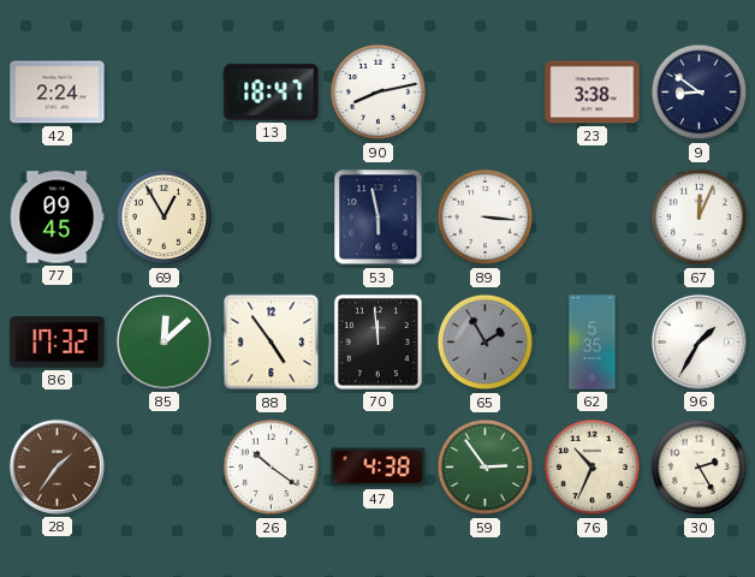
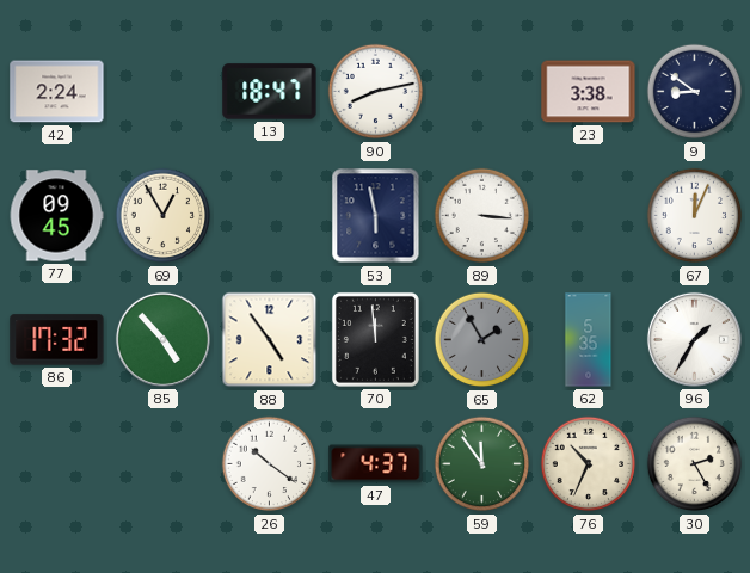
85: 12:08 -> 4:53 (162, 339)
28: 1:36 -> none (57, 466)
47: 4:38 -> 4:37 (376, 464)
59: 2:54 -> 11:54 (482, 464)
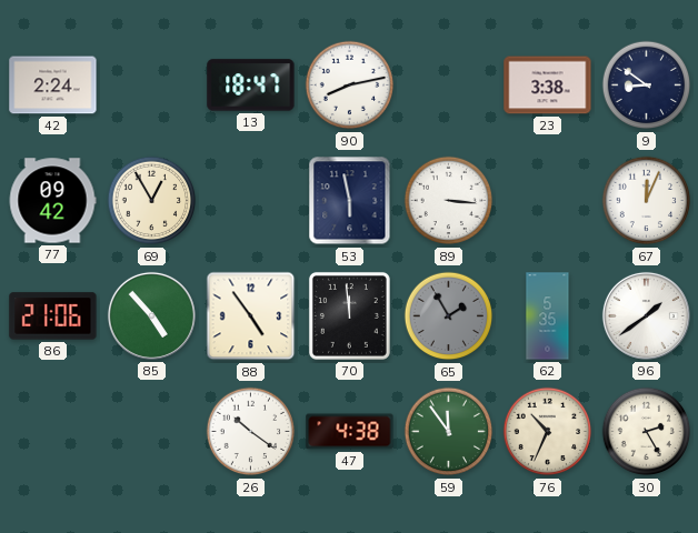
77: 09:45 -> 09:42 (52, 201)
86: 17:32 -> 21:06 (53, 316)
96: 1:35 -> 1:39 (646, 315)
47: 4:37 -> 4:38 (350, 432)
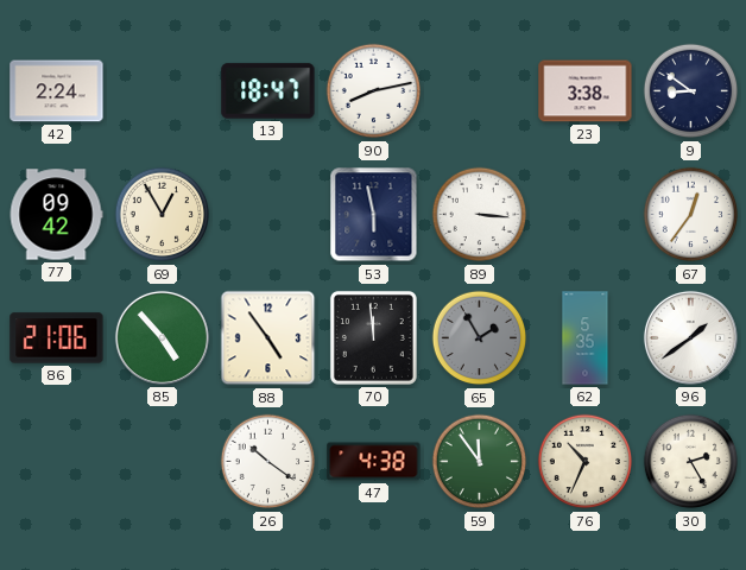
67: 12:04 -> 12:36 (691, 215)
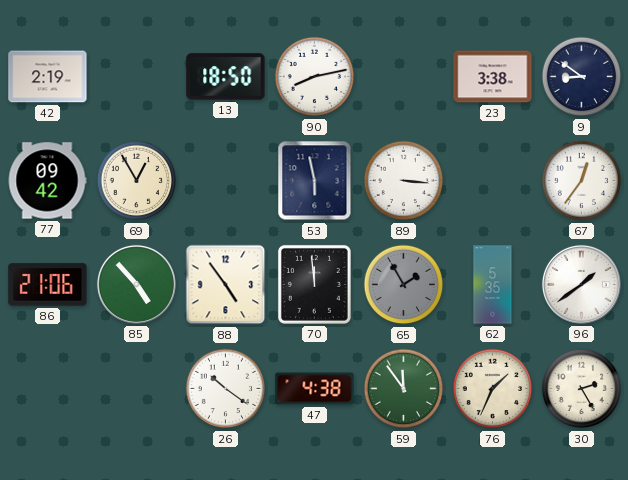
42: 2:24 -> 2:19 (48, 77)
13: 18:47 -> 18:50 (226, 77)
76: 10:34 -> 1:34 (493, 389)
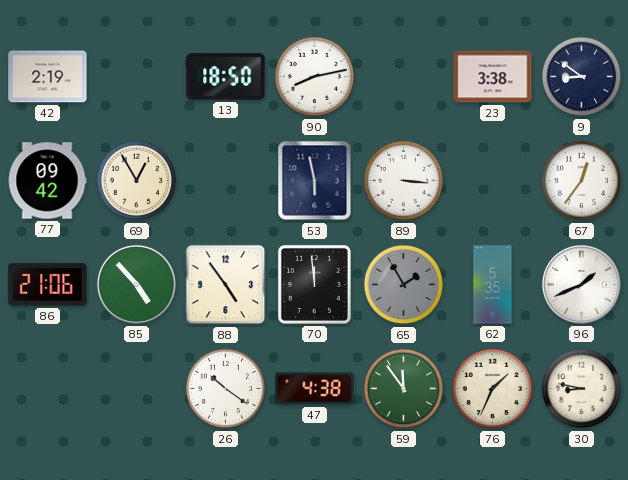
96: 1:39 -> 1:41 (581, 284)
30: 2:25 -> 8:47 (582, 389)
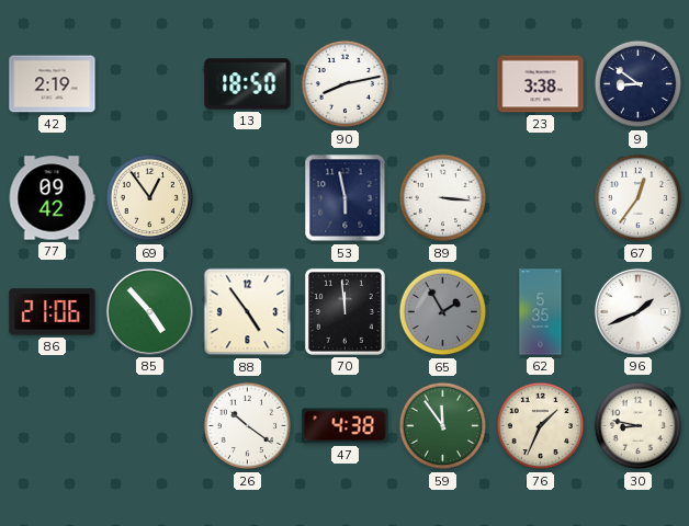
69: 12:55 -> 12:54 (150, 198)
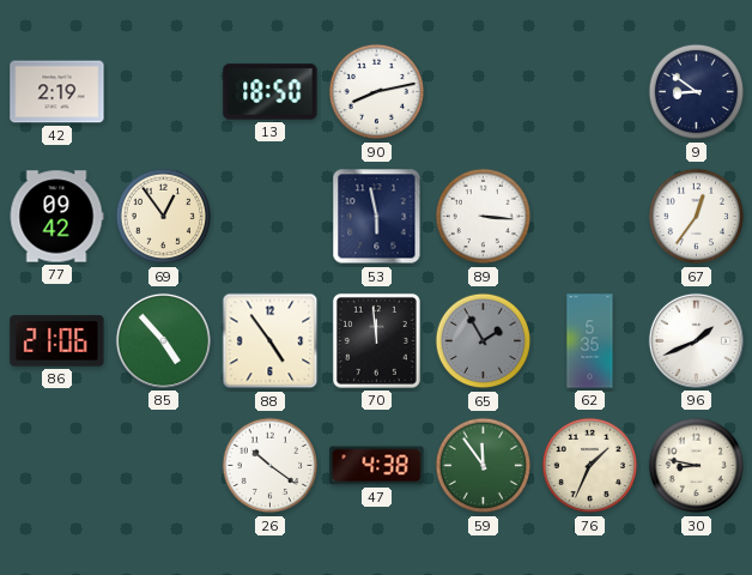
23: 3:38 -> none (541, 84)
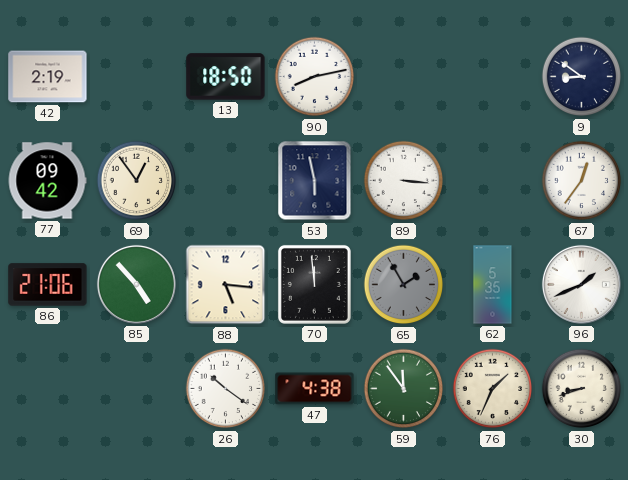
88: 4:54 -> 5:16 (226, 285)
30: 8:47 -> 8:42 (582, 389)
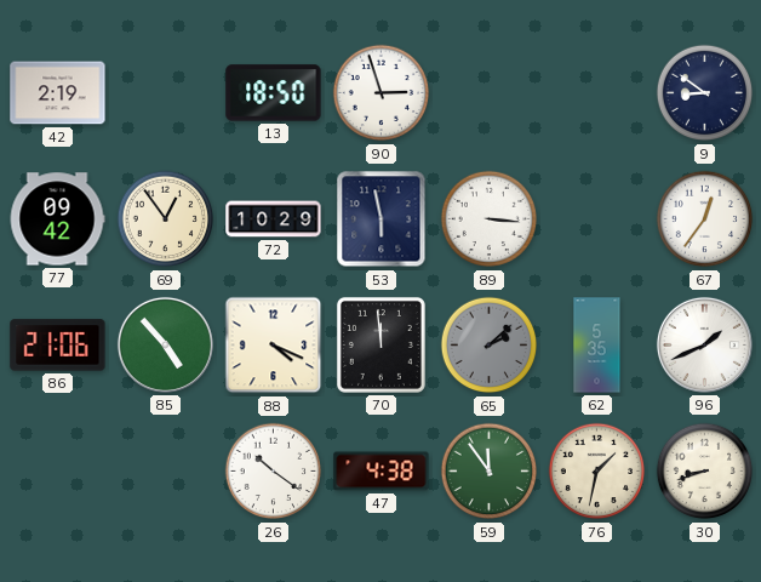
90: 8:13 -> 2:57 (382, 93)
72: none -> 10:29 (274, 219)
88: 5:16 -> 4:19 (274, 346)
65: 1:55 -> 2:08 (490, 346)
76: 1:34 -> 1:32 (597, 472)
